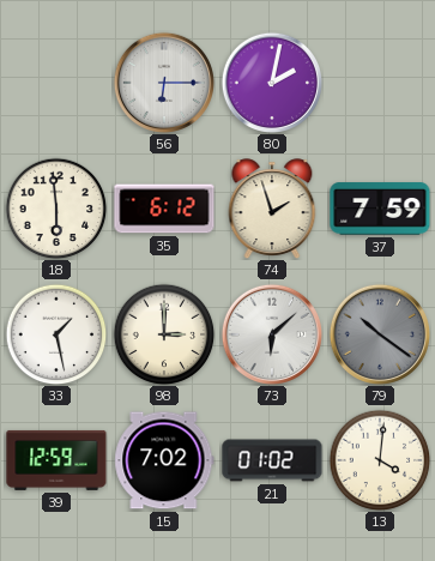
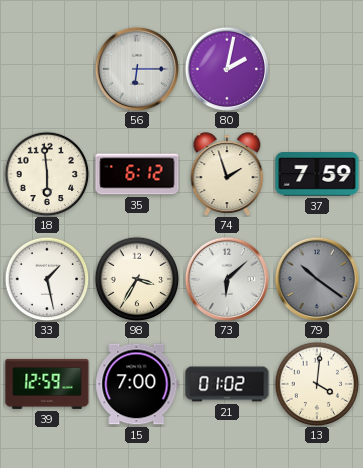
98: 3:00 -> 3:35 (137, 279)
15: 7:02 -> 7:00 (137, 384)
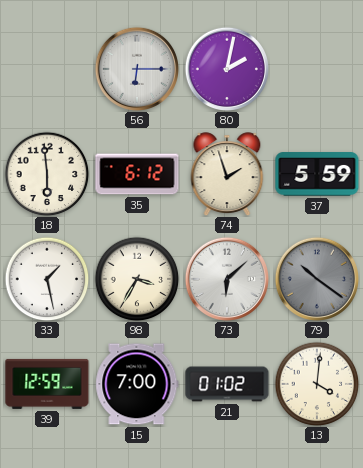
37: 7:59 -> 5:59 (317, 174)
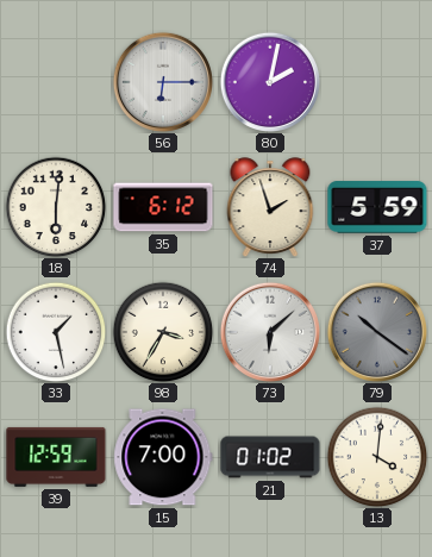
18: 5:59 -> 6:01 (56, 207)
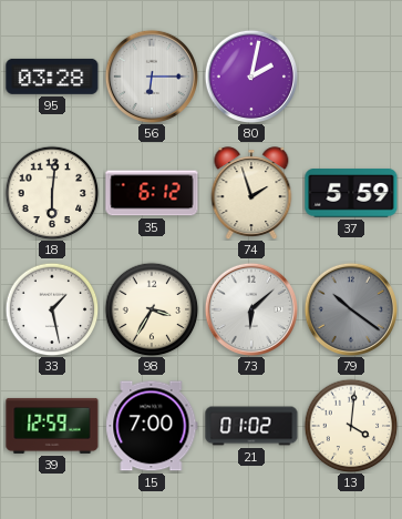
95: none -> 03:28 (52, 77)
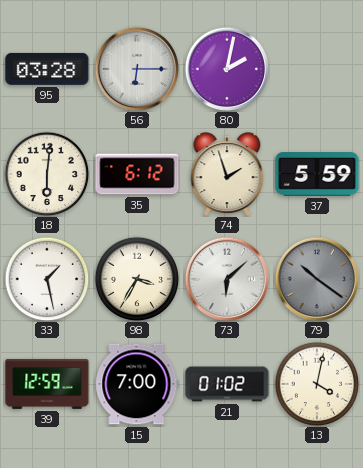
13: 4:01 -> 4:02 (317, 384)
